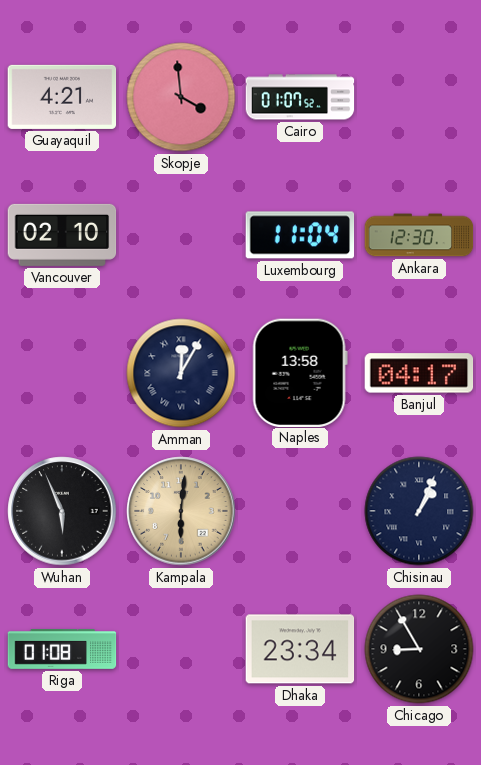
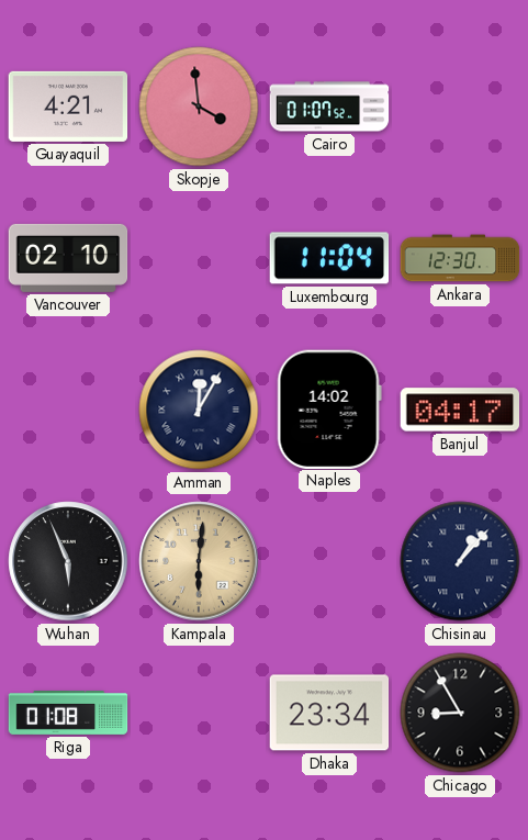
Naples: 13:58 -> 14:02 (329, 408)
Chisinau: 1:04 -> 1:07 (460, 561)
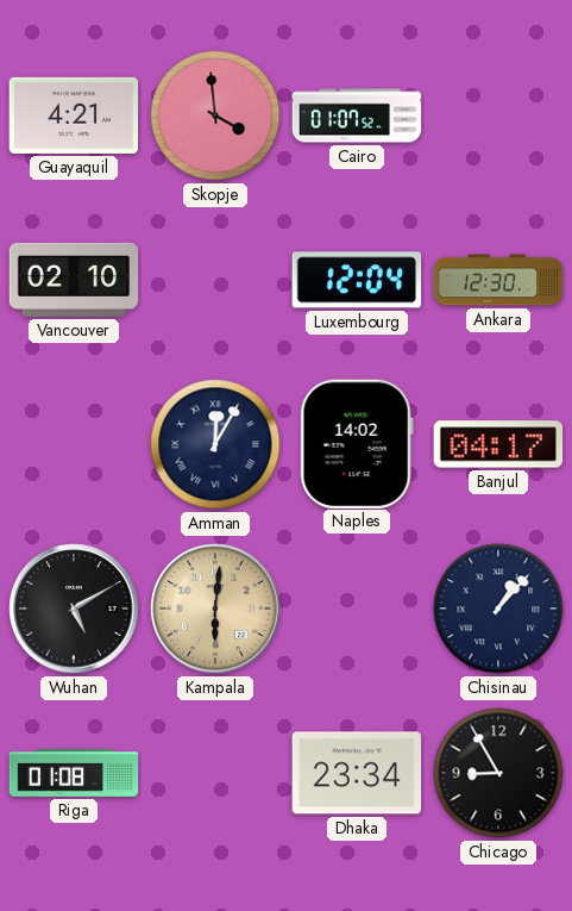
Luxembourg: 11:04 -> 12:04 (357, 280)
Wuhan: 5:56 -> 5:10 (74, 609)
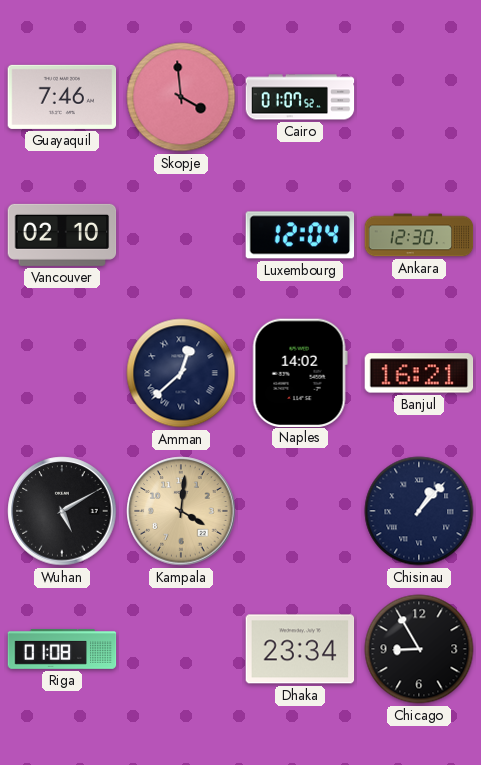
Guayaquil: 4:21 -> 7:46 (62, 97)
Amman: 12:05 -> 12:38 (181, 373)
Banjul: 04:17 -> 16:21 (419, 373)
Kampala: 6:01 -> 4:01 (181, 511)
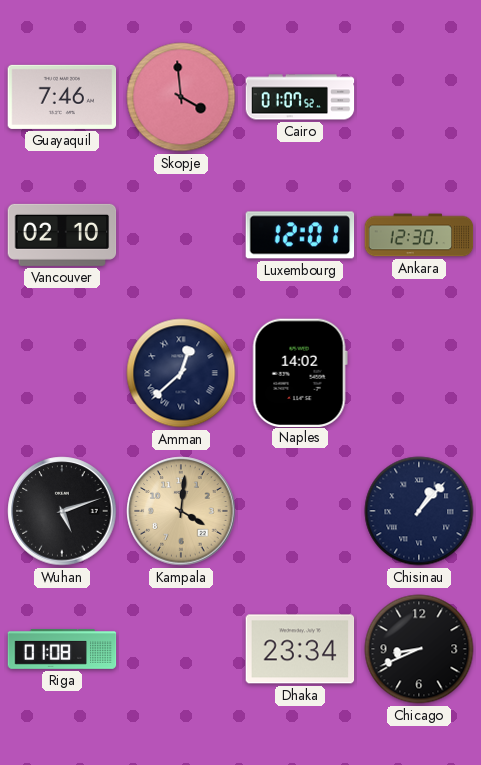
Luxembourg: 12:04 -> 12:01 (300, 235)
Banjul: 16:21 -> none (419, 373)
Wuhan: 5:10 -> 5:12 (62, 511)
Chicago: 8:55 -> 8:41 (419, 649)
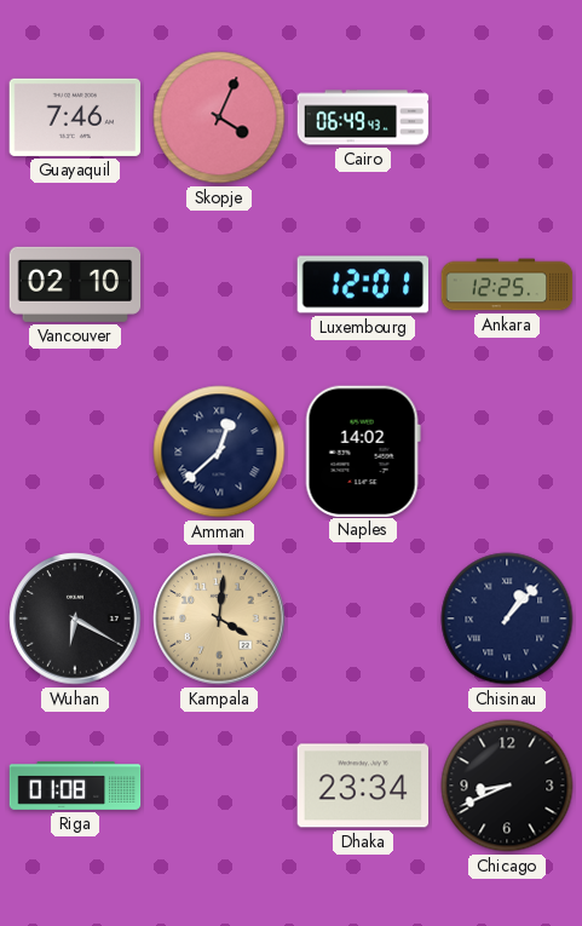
Skopje: 3:59 -> 4:04 (219, 117)
Cairo: 01:07 -> 06:49 (363, 117)
Ankara: 12:30 -> 12:25 (507, 284)
Wuhan: 5:12 -> 6:20 (75, 619)
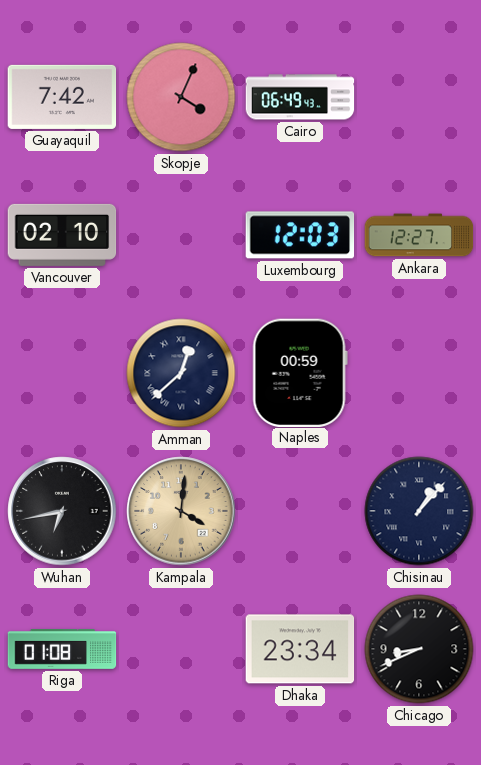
Guayaquil: 7:46 -> 7:42 (62, 97)
Luxembourg: 12:01 -> 12:03 (300, 235)
Ankara: 12:25 -> 12:27 (419, 235)
Naples: 14:02 -> 00:59 (300, 372)
Wuhan: 6:20 -> 6:43 (62, 511)
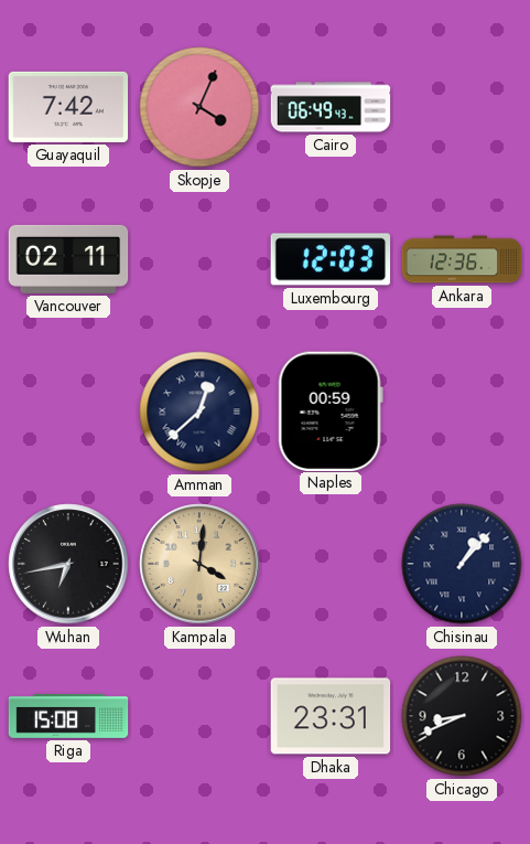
Vancouver: 02:10 -> 02:11 (68, 259)
Ankara: 12:27 -> 12:36 (462, 259)
Riga: 01:08 -> 15:08 (68, 717)
Dhaka: 23:34 -> 23:31 (331, 716)
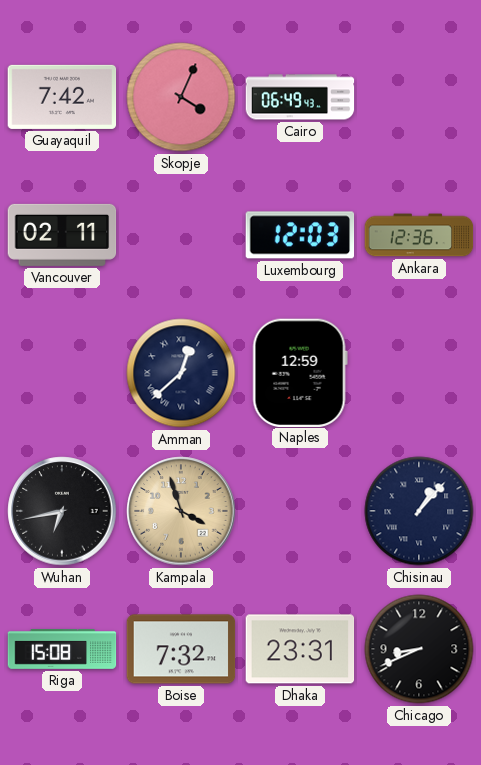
Naples: 00:59 -> 12:59 (300, 372)
Kampala: 4:01 -> 3:57 (181, 511)
Boise: none -> 7:32 (181, 649)
